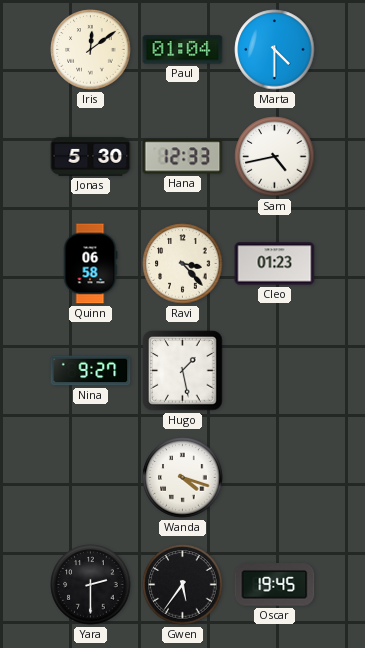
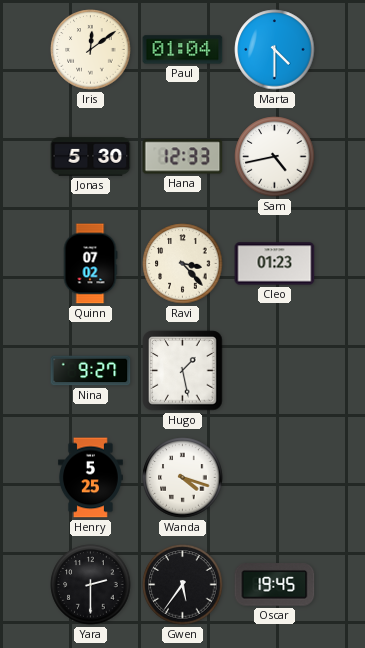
Quinn: 06:58 -> 07:02 (90, 264)
Henry: none -> 5:25 (90, 478)
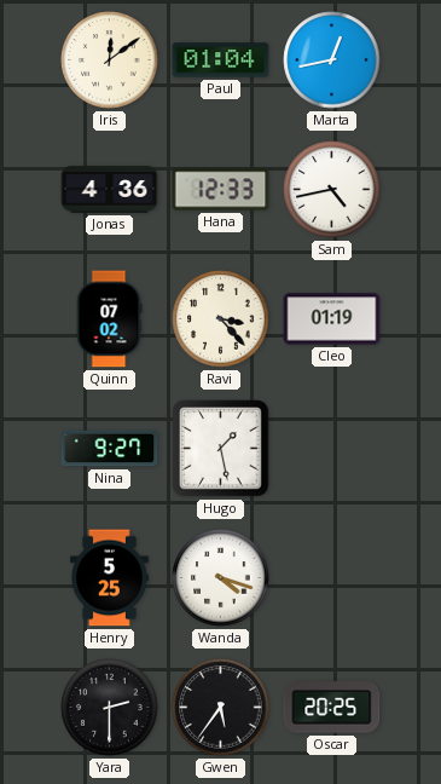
Marta: 4:30 -> 12:43 (332, 60)
Jonas: 5:30 -> 4:36 (110, 190)
Cleo: 01:23 -> 01:19 (332, 319)
Oscar: 19:45 -> 20:25 (332, 708)
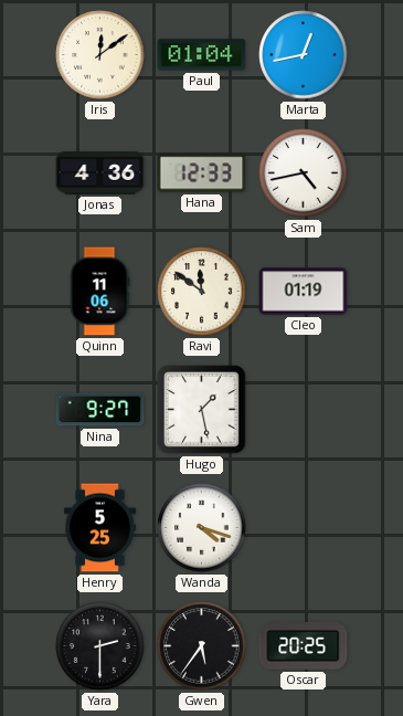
Quinn: 07:02 -> 11:06 (99, 292)
Ravi: 3:23 -> 11:51 (202, 292)
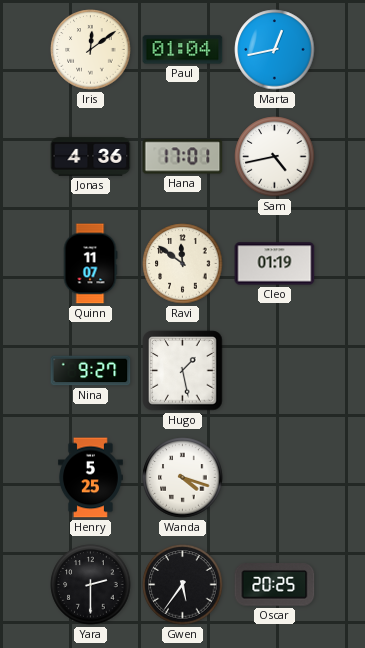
Hana: 12:33 -> 17:01 (183, 157)
Quinn: 11:06 -> 11:07 (90, 264)
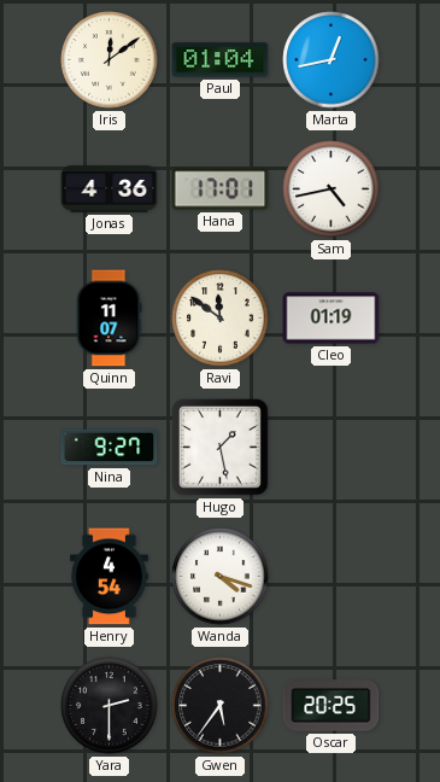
Henry: 5:25 -> 4:54 (108, 577)
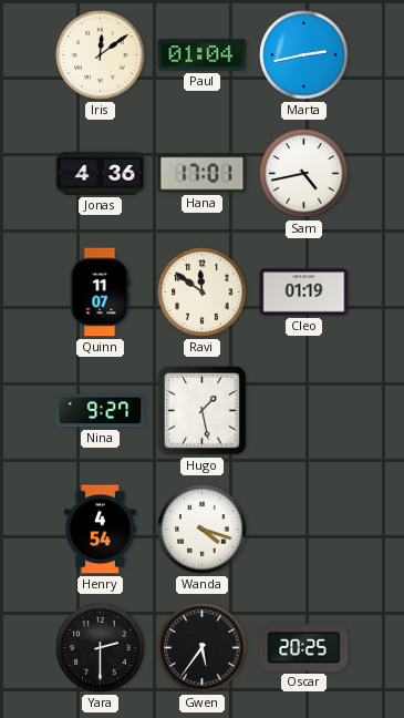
Marta: 12:43 -> 2:43 (304, 55)
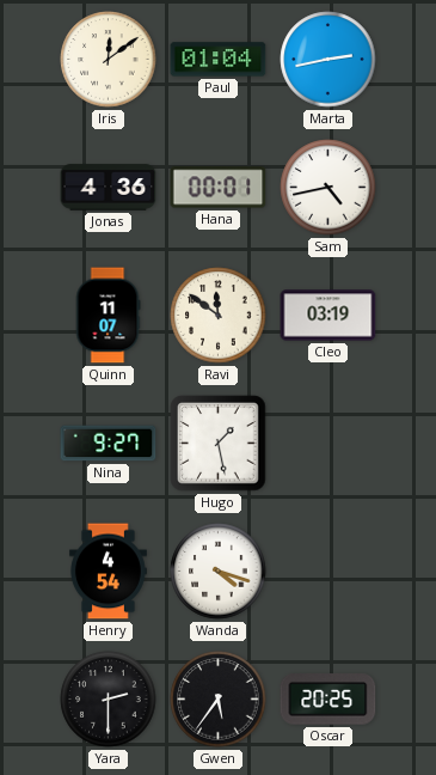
Hana: 17:01 -> 00:01 (219, 188)
Cleo: 01:19 -> 03:19 (328, 316)
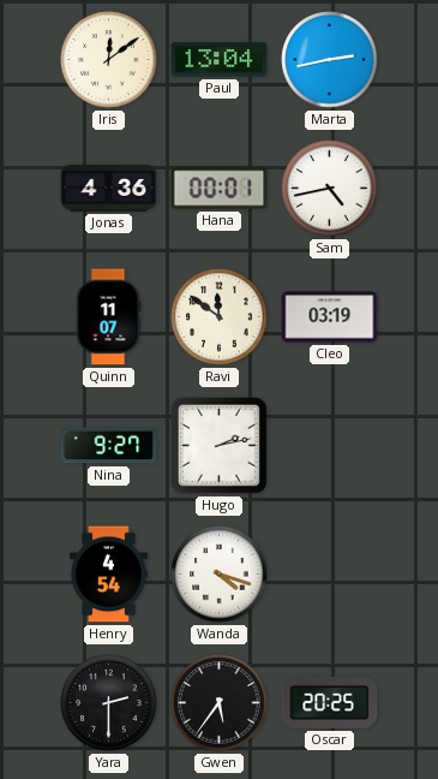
Paul: 01:04 -> 13:04 (220, 60)
Hugo: 1:28 -> 2:13 (220, 446)
